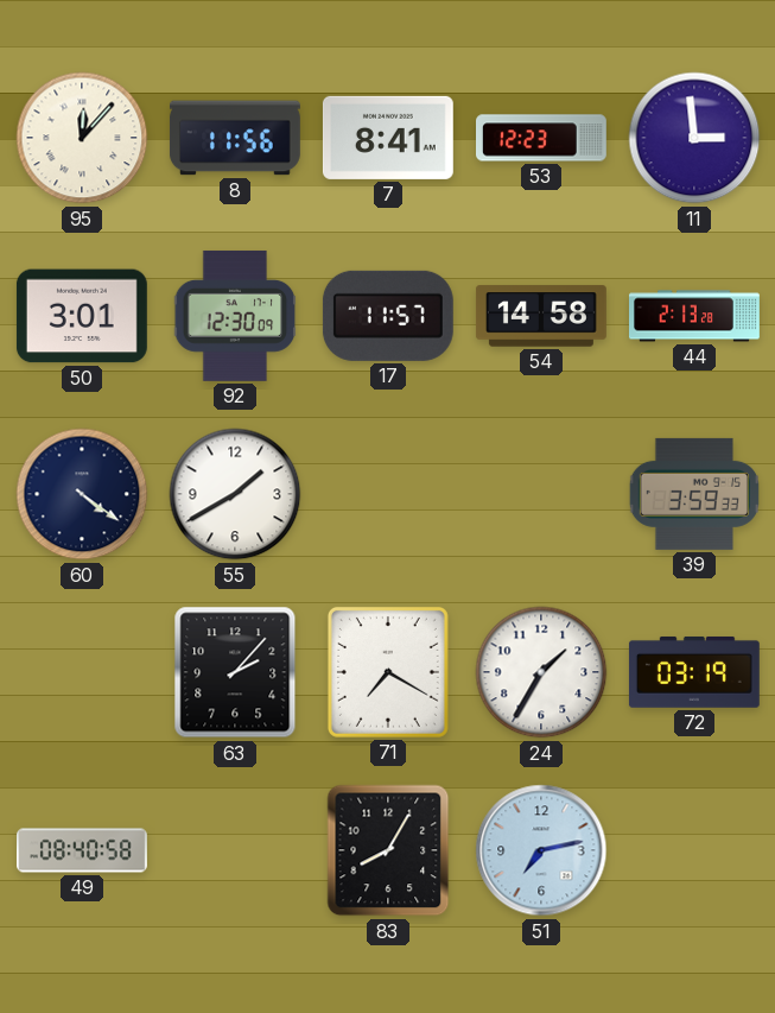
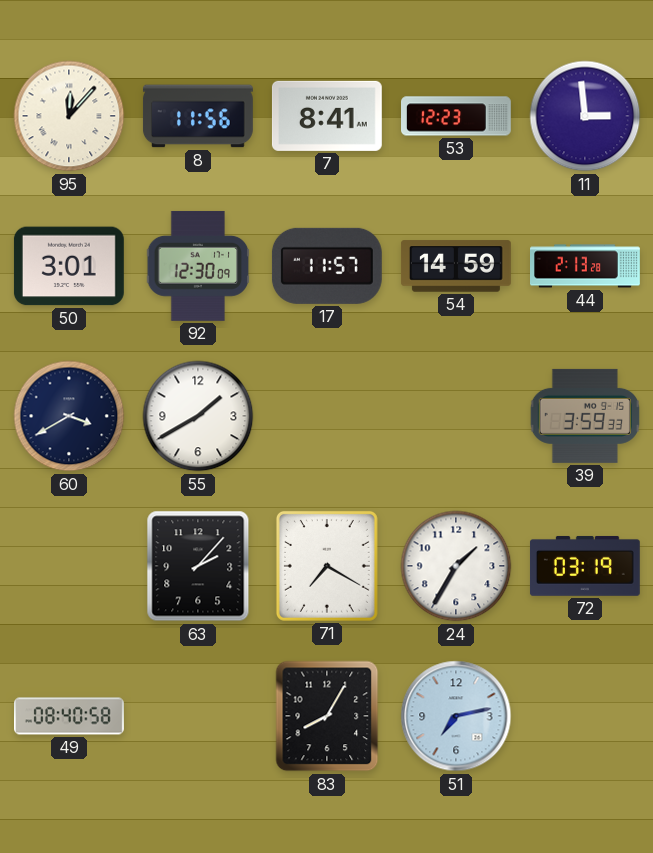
54: 14:58 -> 14:59 (456, 266)
60: 4:21 -> 3:40 (69, 416)
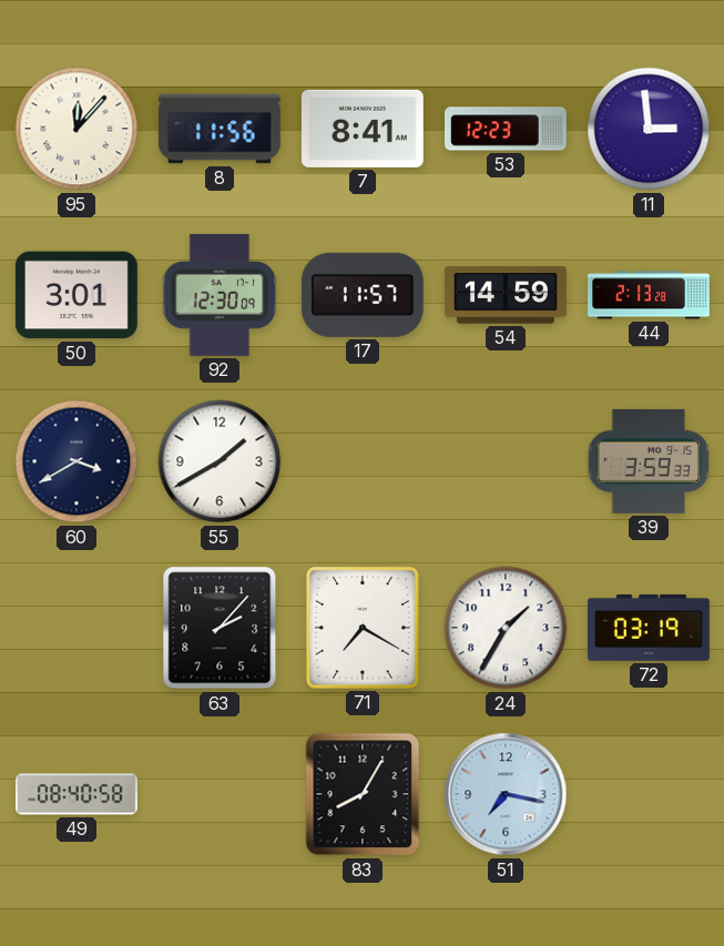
51: 7:13 -> 7:17 (506, 794)
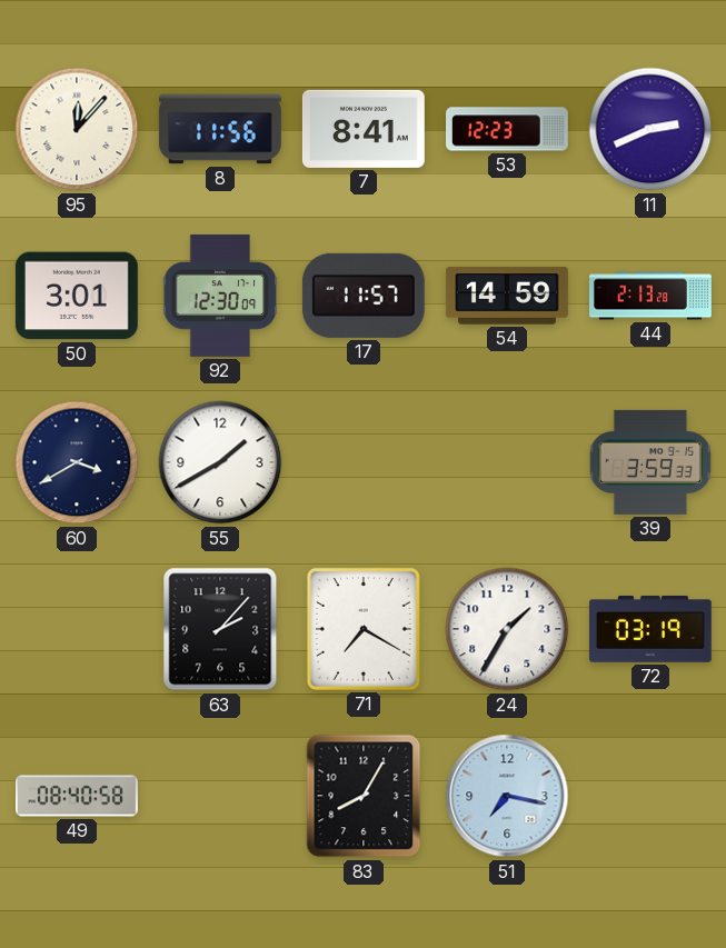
11: 2:59 -> 2:41 (650, 129)
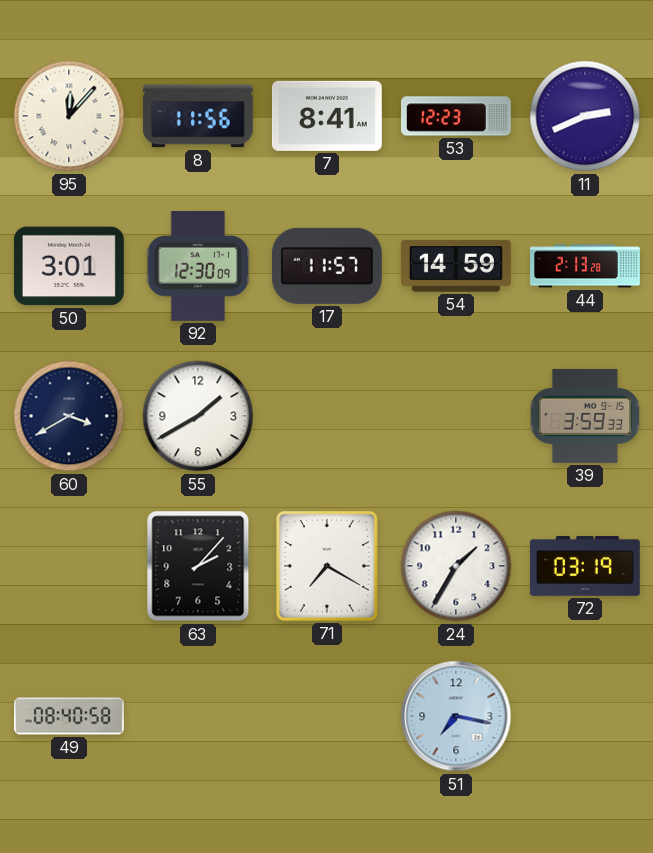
83: 8:05 -> none (364, 796)
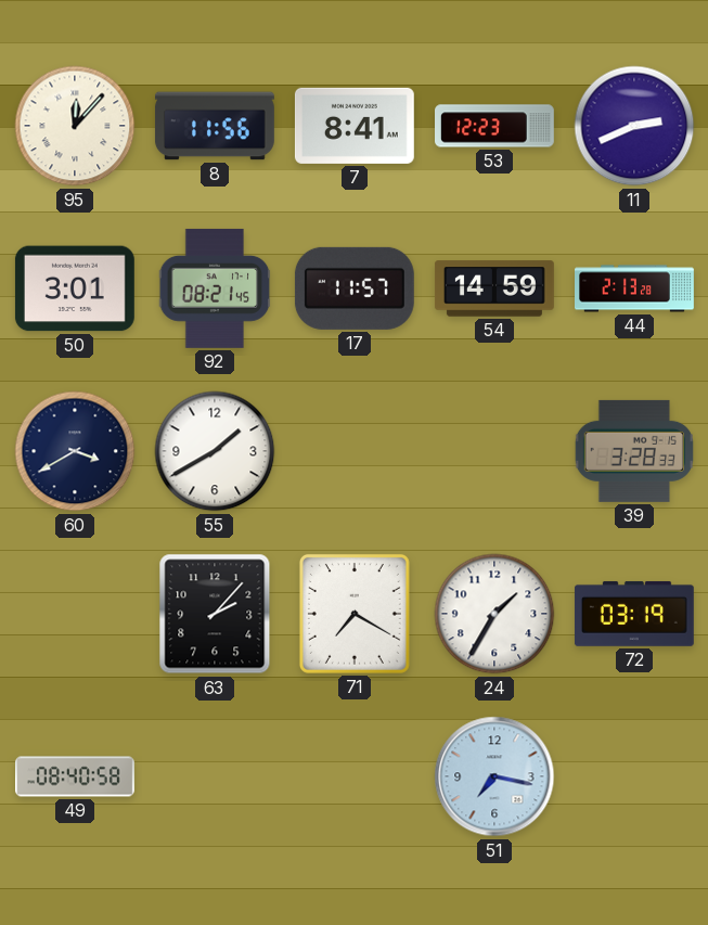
92: 12:30 -> 08:21 (215, 288)
39: 3:59 -> 3:28 (634, 451)
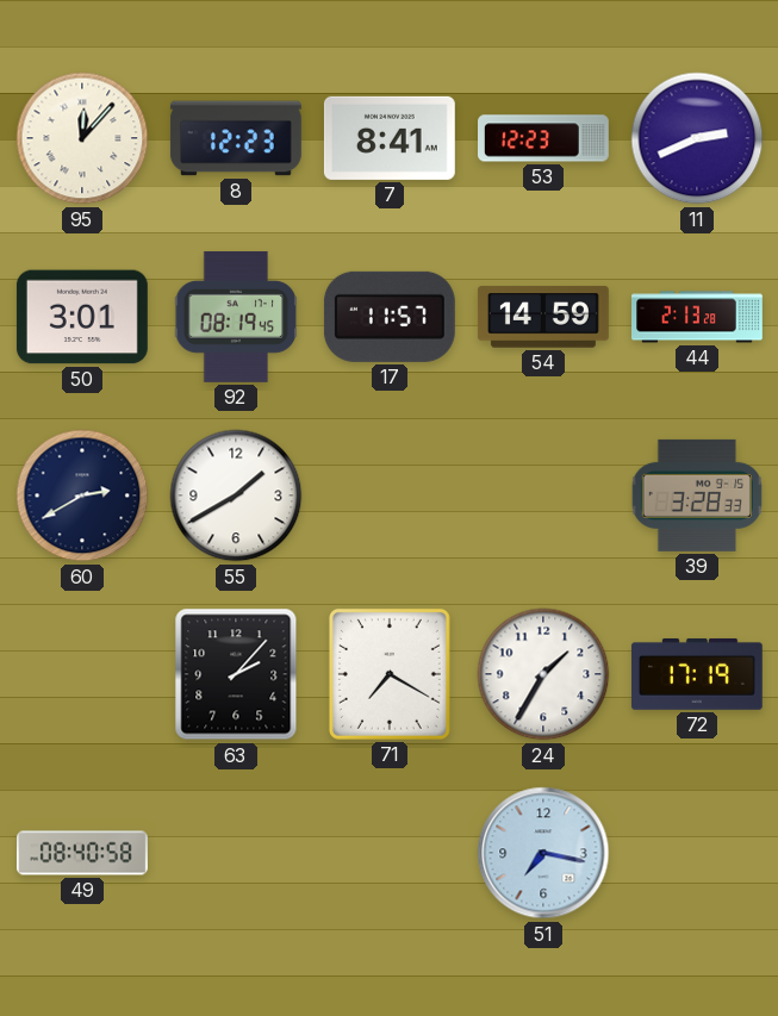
8: 11:56 -> 12:23 (236, 138)
92: 08:21 -> 08:19 (236, 317)
60: 3:40 -> 2:40 (82, 495)
72: 03:19 -> 17:19 (697, 674)
